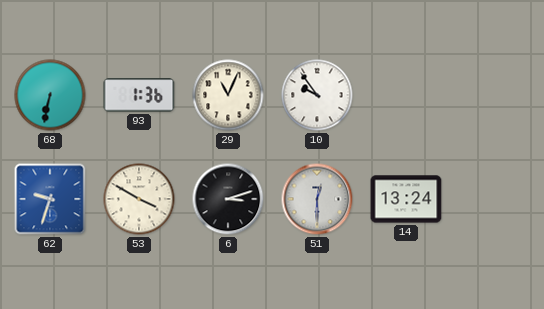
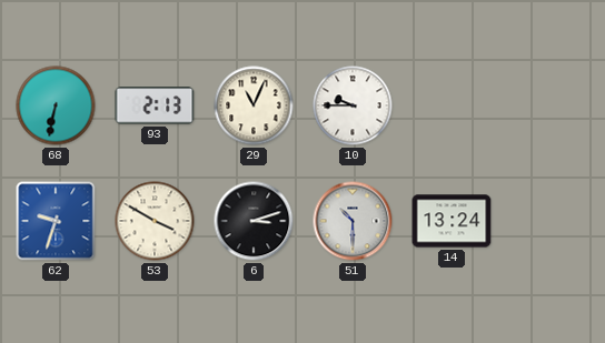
93: 1:36 -> 2:13 (155, 105)
10: 9:54 -> 9:45 (353, 105)
51: 12:30 -> 10:30 (353, 221)
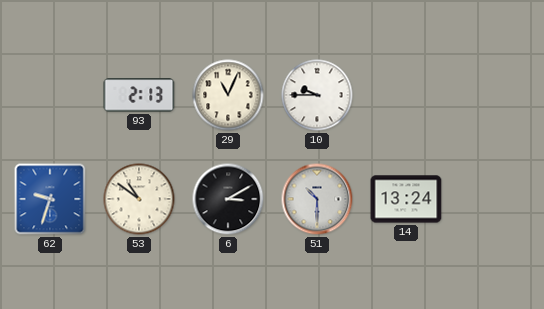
68: 6:32 -> none (56, 105)
53: 3:50 -> 10:51 (139, 199)
6: 3:12 -> 3:10 (228, 199)
